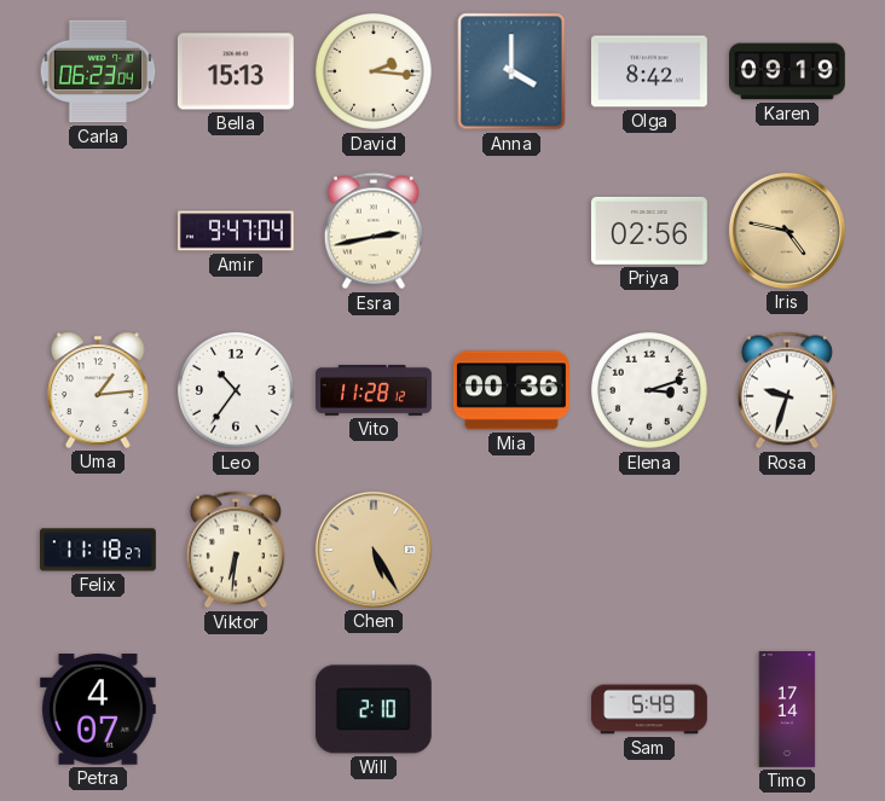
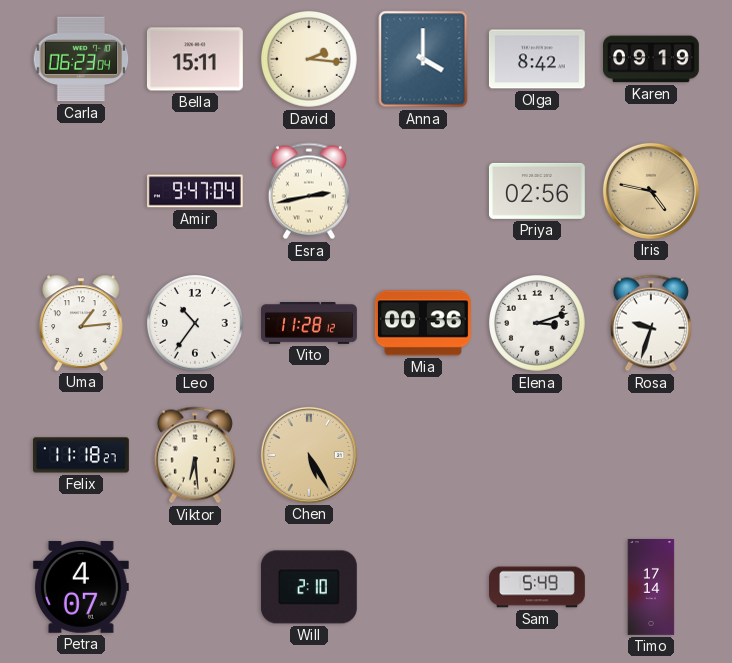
Bella: 15:13 -> 15:11 (195, 59)
Viktor: 6:31 -> 6:29 (195, 455)
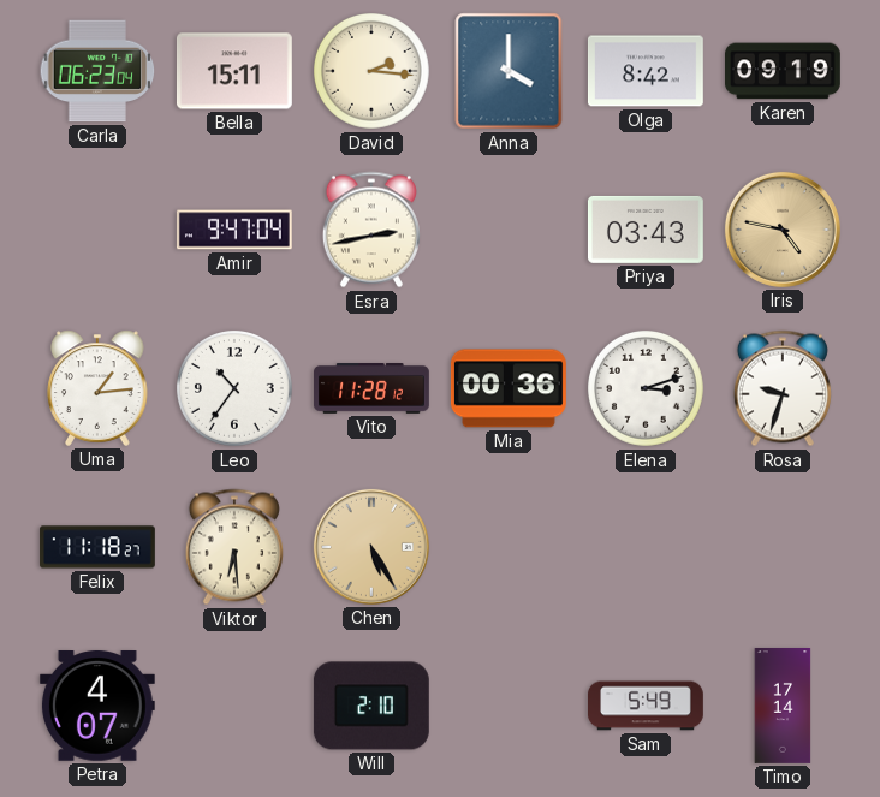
Priya: 02:56 -> 03:43 (646, 230)
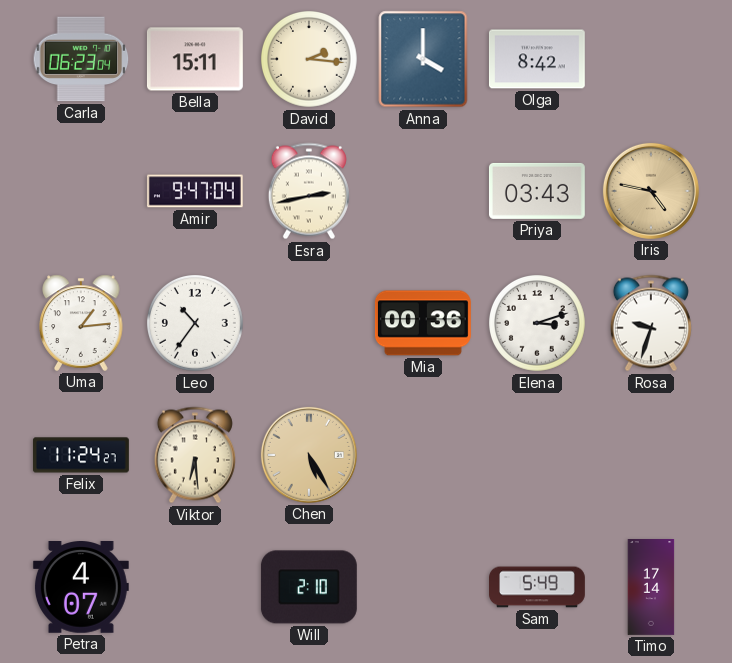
Karen: 09:19 -> none (784, 71)
Vito: 11:28 -> none (373, 389)
Felix: 11:18 -> 11:24 (81, 455)
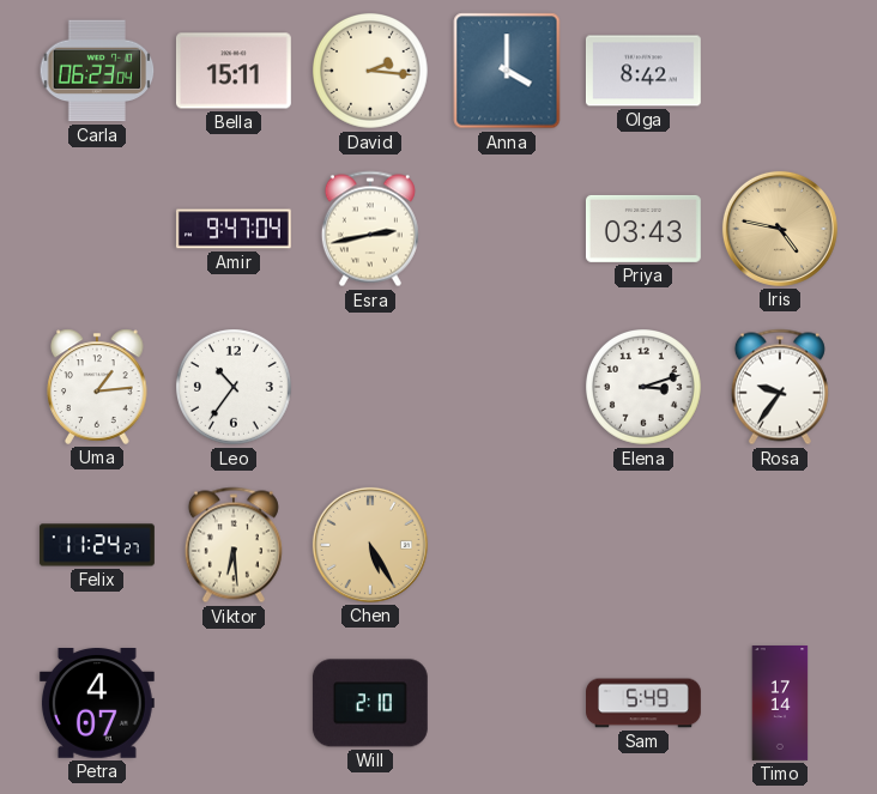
Mia: 00:36 -> none (423, 323)
Rosa: 9:33 -> 9:36 (780, 387)
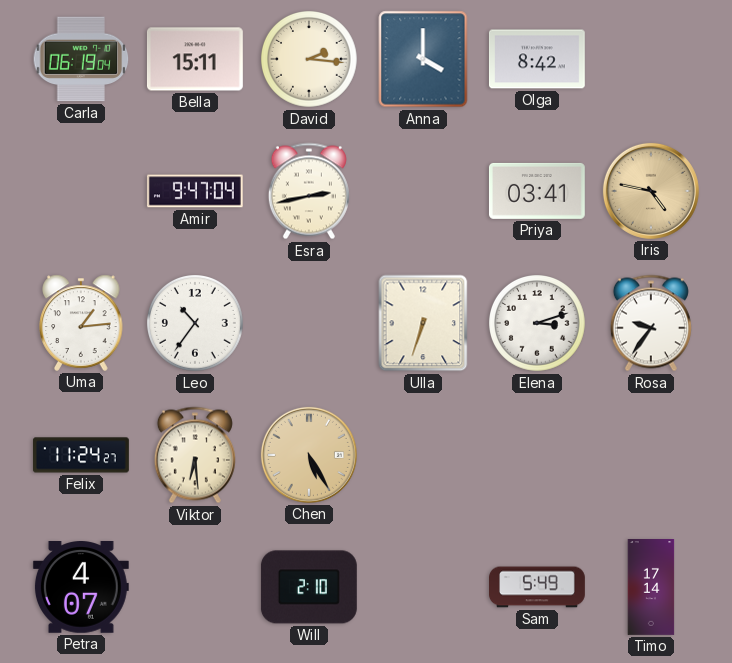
Carla: 06:23 -> 06:19 (81, 59)
Priya: 03:43 -> 03:41 (537, 191)
Ulla: none -> 6:33 (423, 323)
